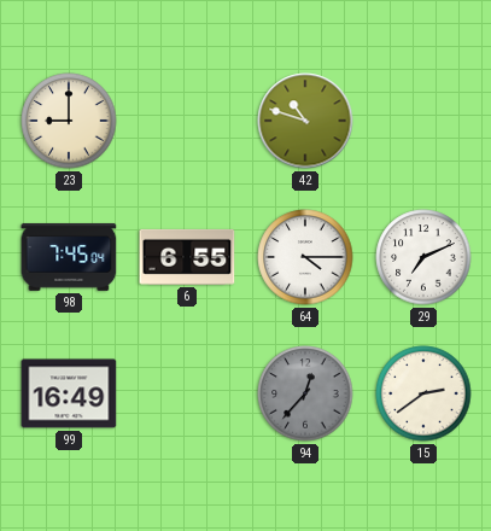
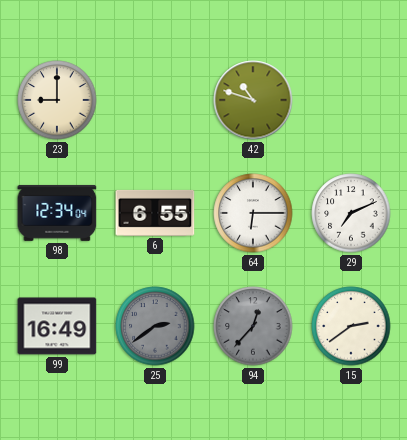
98: 7:45 -> 12:34 (57, 213)
64: 4:15 -> 6:15 (253, 213)
25: none -> 2:39 (155, 326)
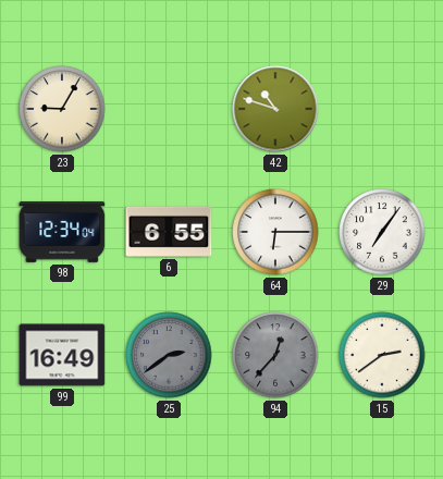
23: 9:00 -> 9:05 (62, 109)
29: 7:11 -> 7:06 (382, 232)
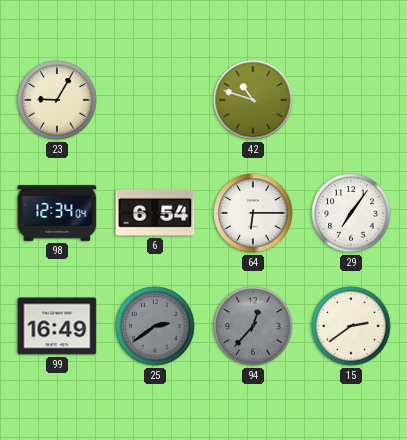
6: 6:55 -> 6:54 (155, 213)
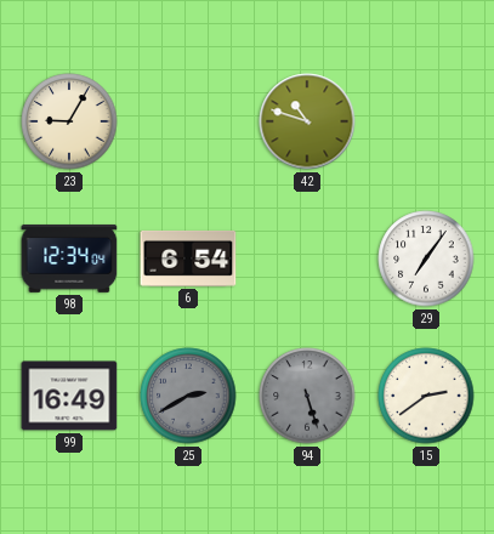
64: 6:15 -> none (253, 213)
25: 2:39 -> 2:40 (188, 396)
94: 12:37 -> 5:27 (307, 396)
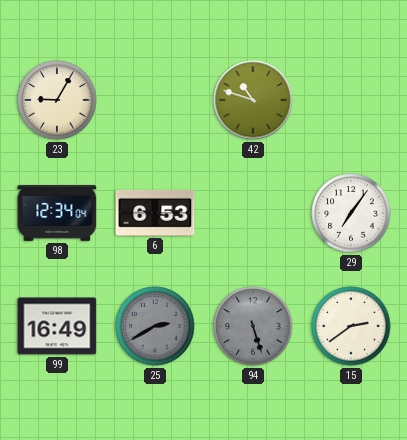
6: 6:54 -> 6:53 (155, 213)
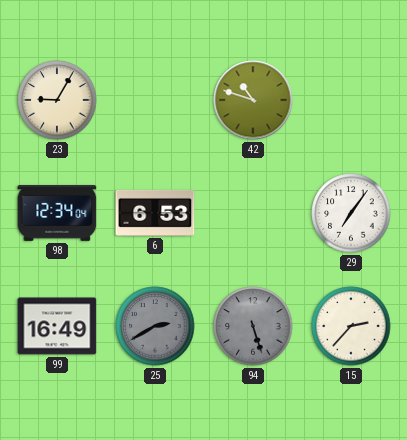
15: 2:39 -> 2:37 (351, 326)
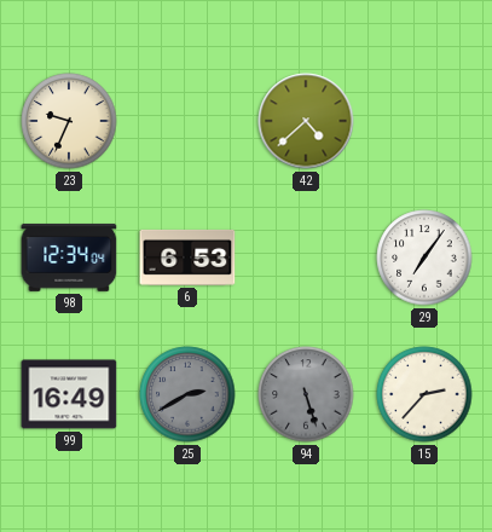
23: 9:05 -> 9:34 (69, 121)
42: 10:48 -> 4:38 (306, 121)
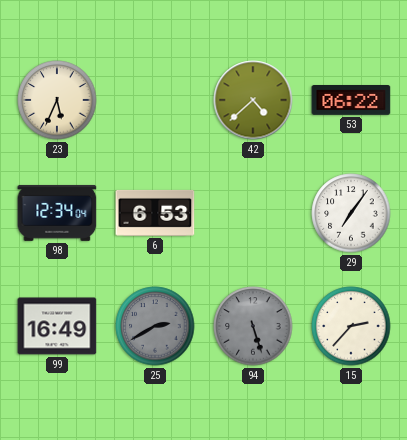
23: 9:34 -> 5:34 (57, 100)
53: none -> 06:22 (351, 101)
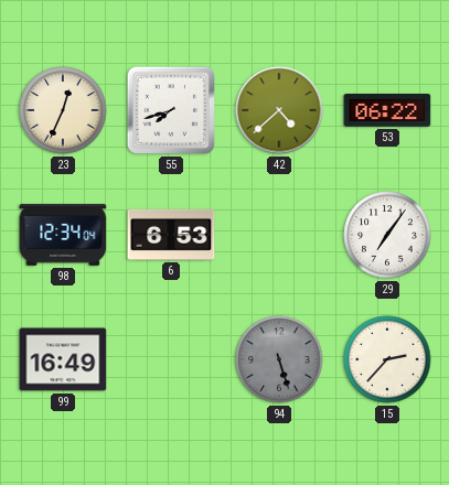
23: 5:34 -> 12:34 (63, 110)
55: none -> 7:42 (171, 110)
25: 2:40 -> none (155, 326)
